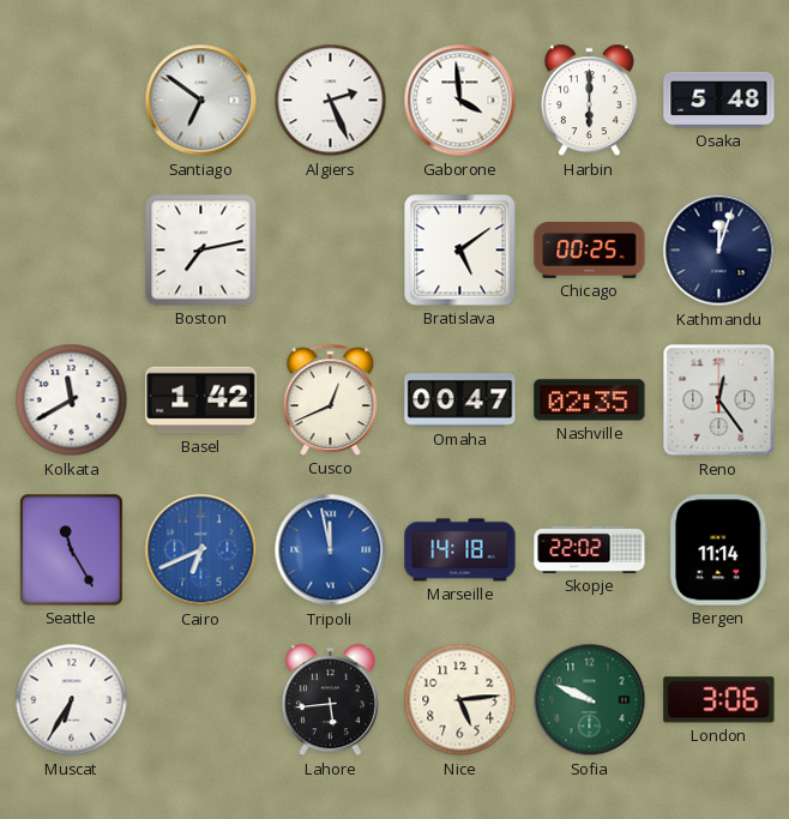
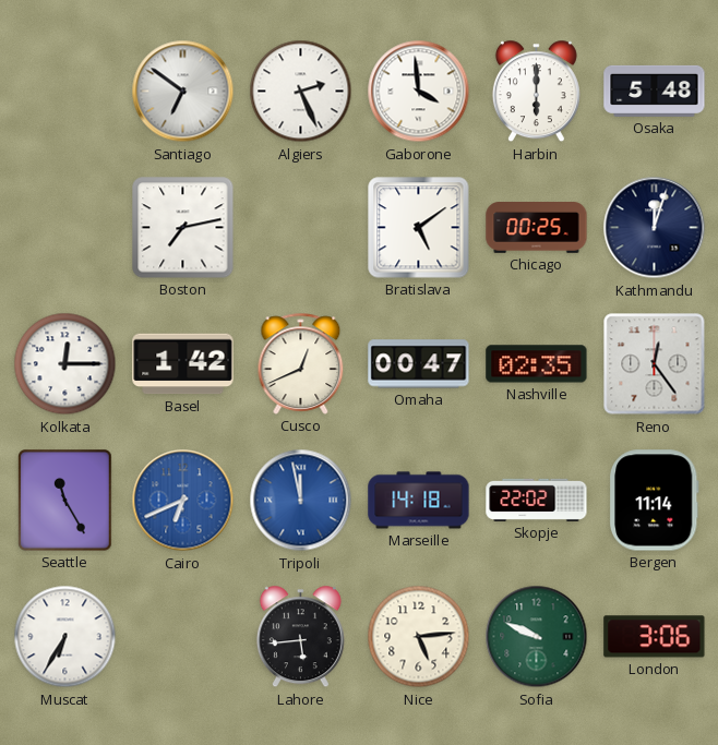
Kolkata: 11:40 -> 12:15 (65, 364)
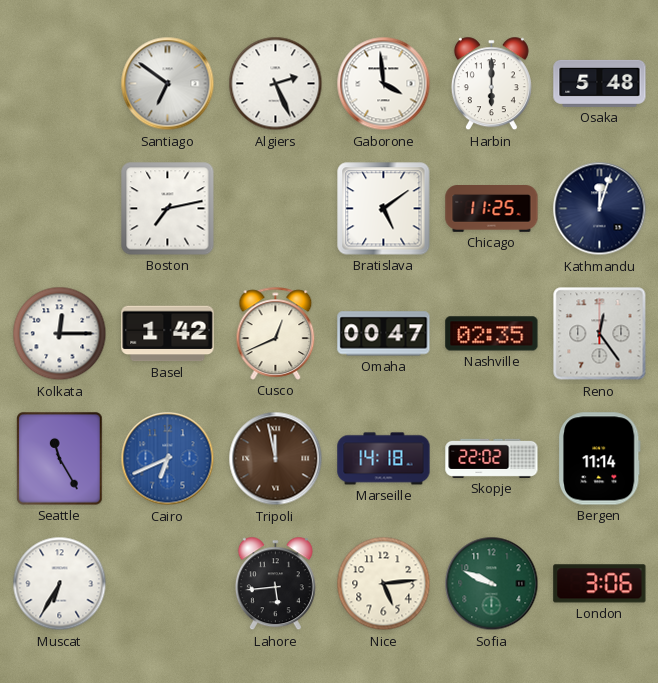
Chicago: 00:25 -> 11:25 (492, 209)
Tripoli dial: blue -> brown (276, 459)
